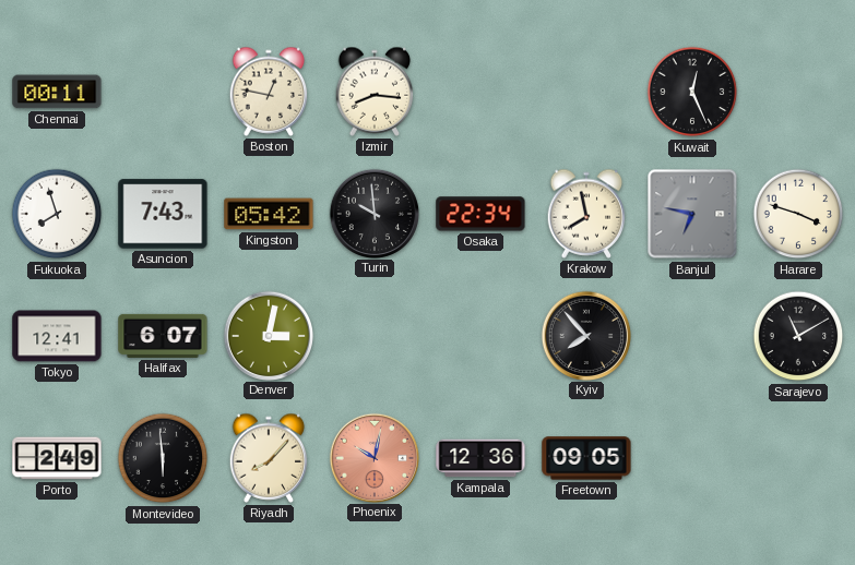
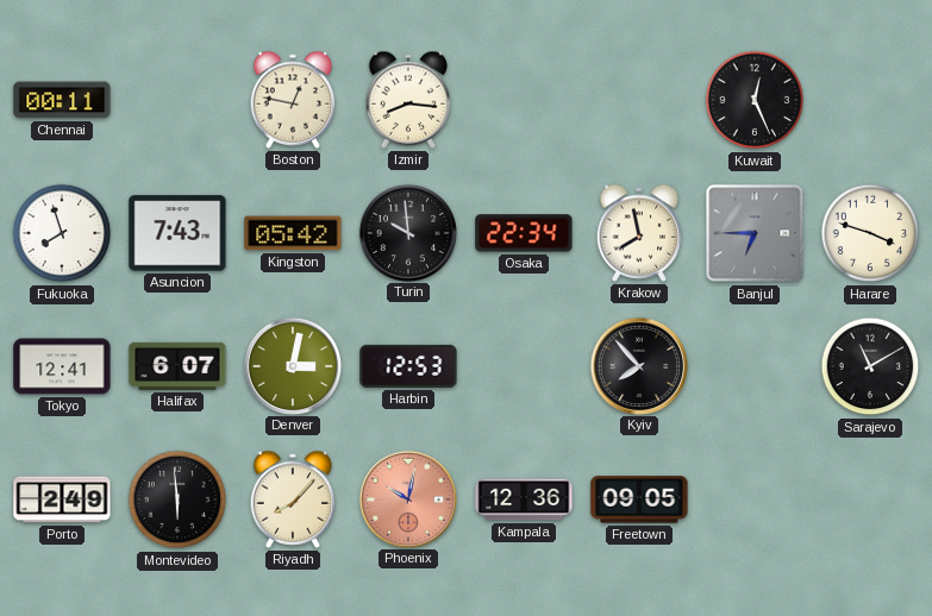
Banjul: 6:47 -> 6:45 (755, 233)
Harbin: none -> 12:53 (408, 366)
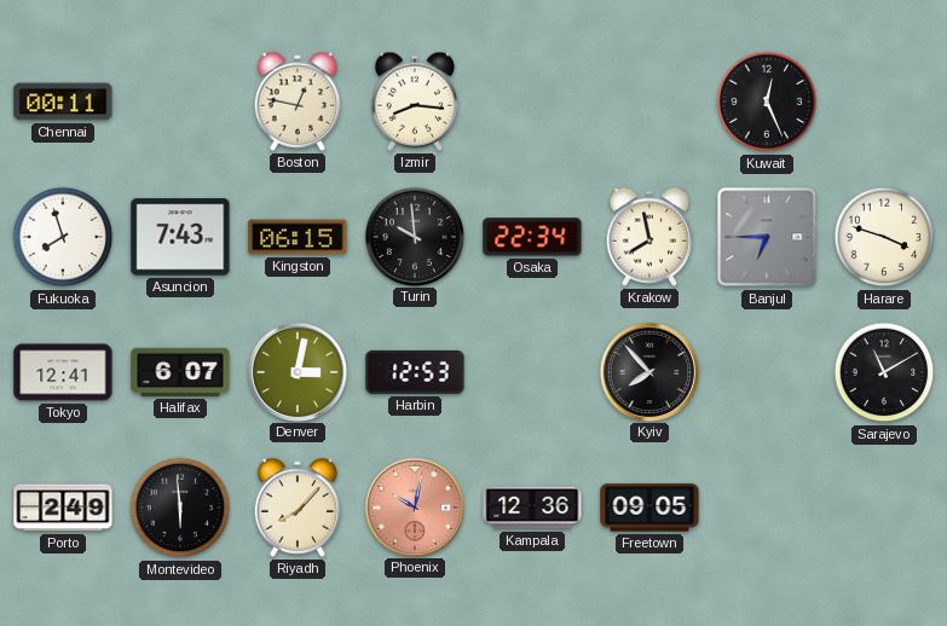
Kingston: 05:42 -> 06:15 (298, 237)
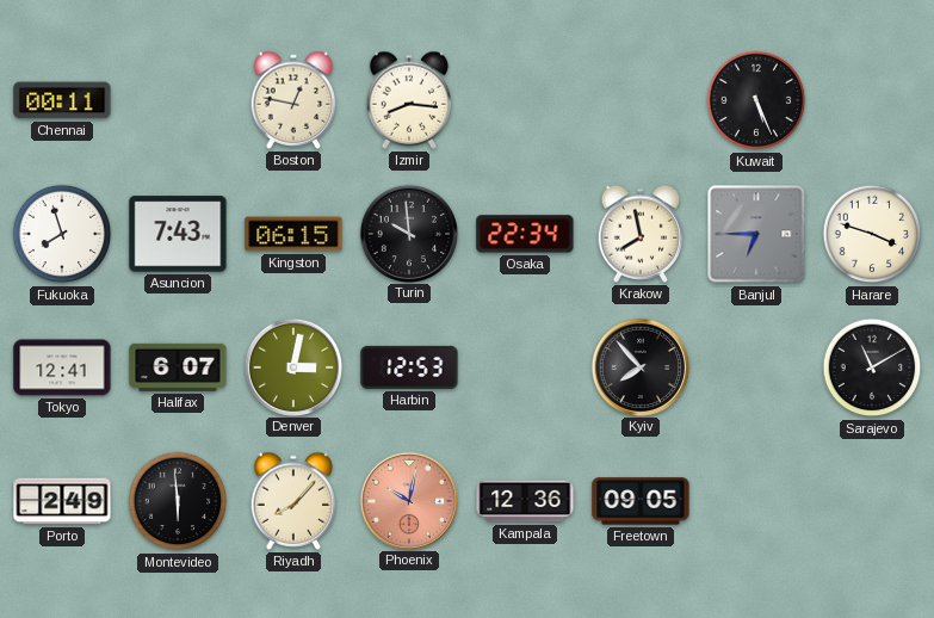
Kuwait: 12:26 -> 5:26 (756, 100)
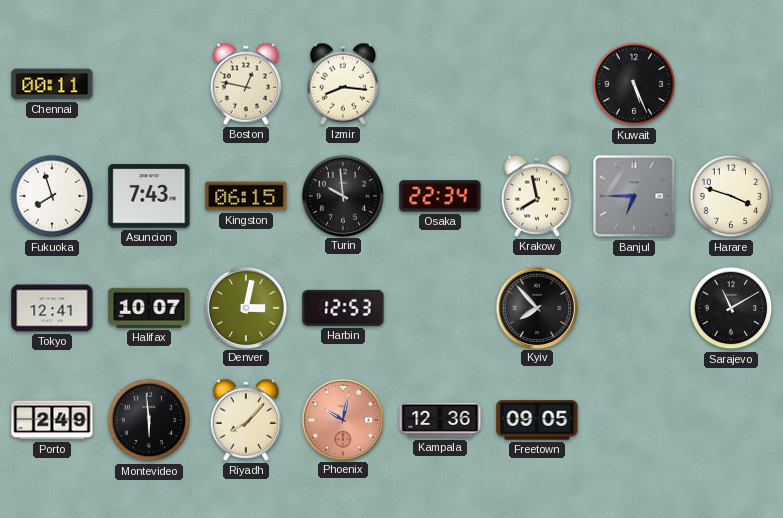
Halifax: 6:07 -> 10:07 (149, 308)
